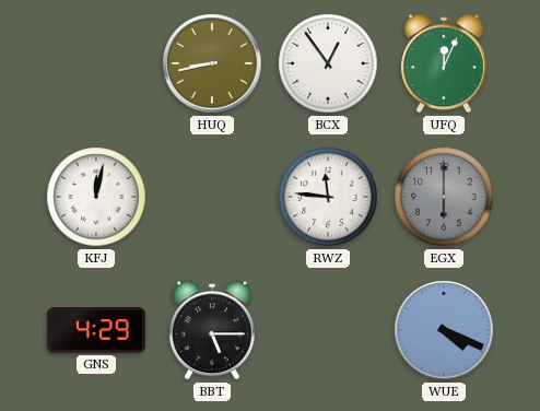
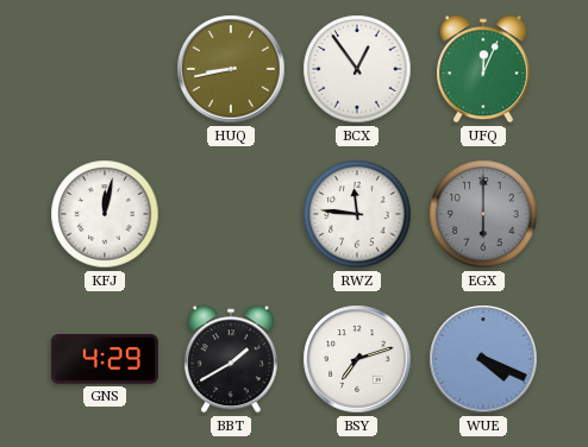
BBT: 5:15 -> 1:40 (231, 359)
BSY: none -> 7:12 (357, 359)
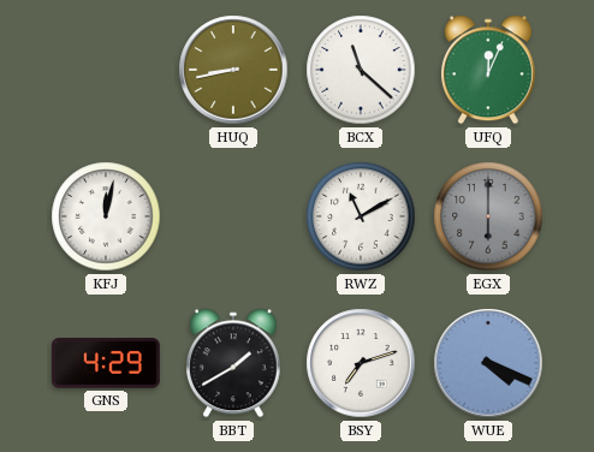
BCX: 12:54 -> 11:22 (361, 70)
RWZ: 11:46 -> 11:10 (361, 216)
